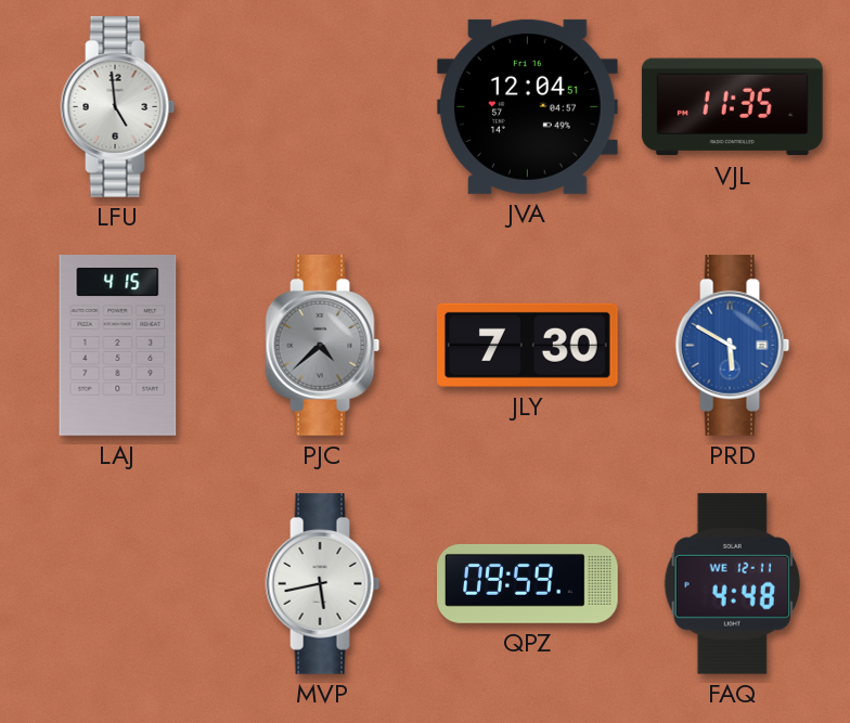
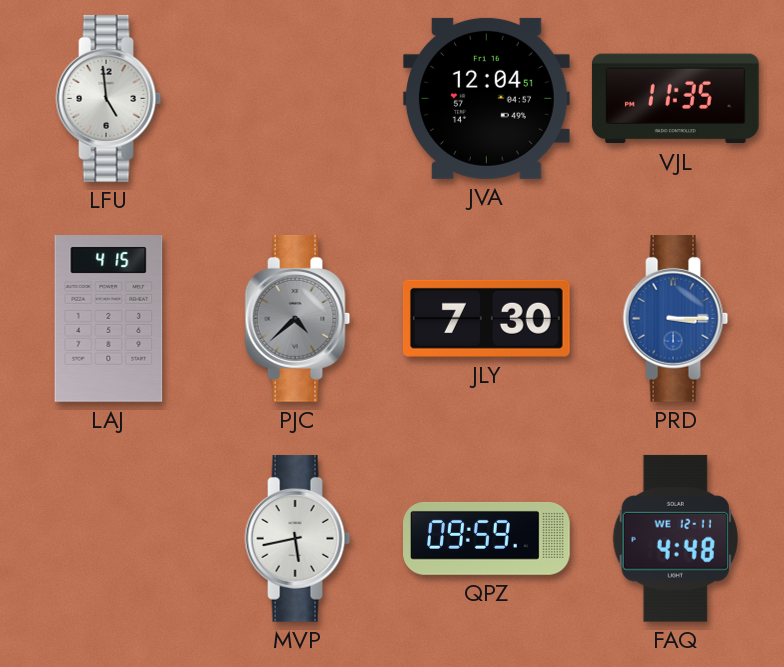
PRD: 5:50 -> 3:15 (676, 318)
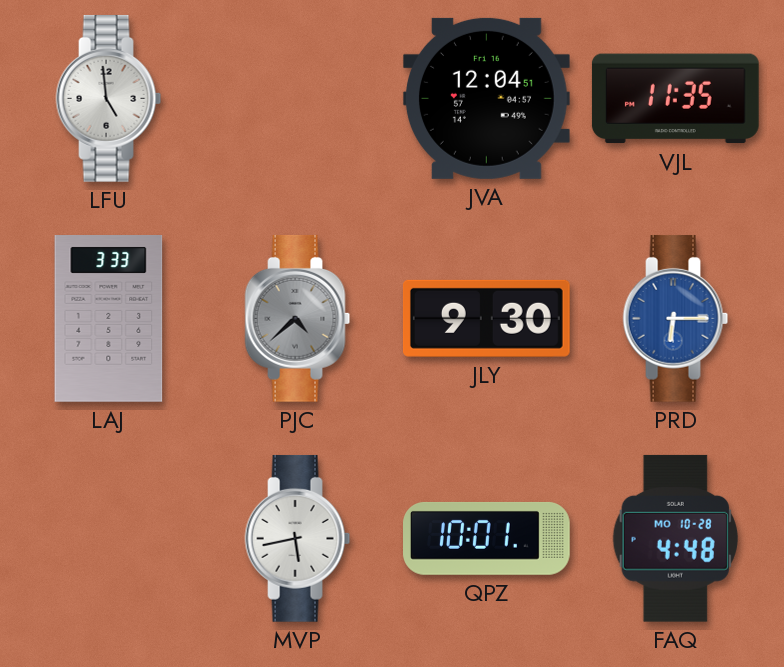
LAJ: 4:15 -> 3:33 (109, 319)
JLY: 7:30 -> 9:30 (486, 318)
PRD: 3:15 -> 6:15 (676, 318)
QPZ: 09:59 -> 10:01 (487, 538)
FAQ date: WE 12-11 -> MO 10-28 (675, 538)
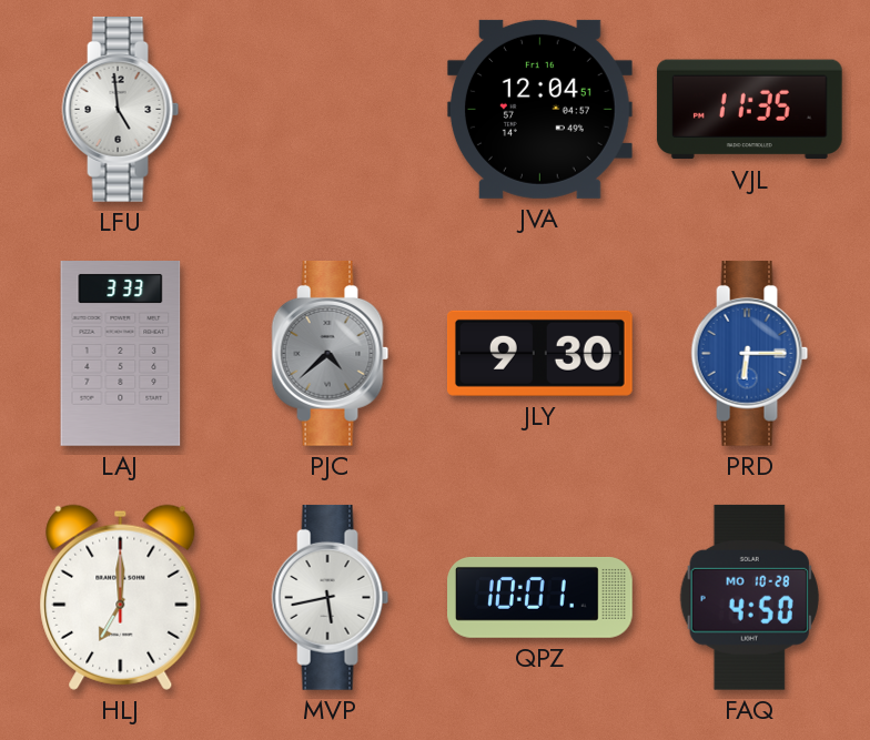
HLJ: none -> 7:00 (121, 597)
FAQ: 4:48 -> 4:50 (749, 597)
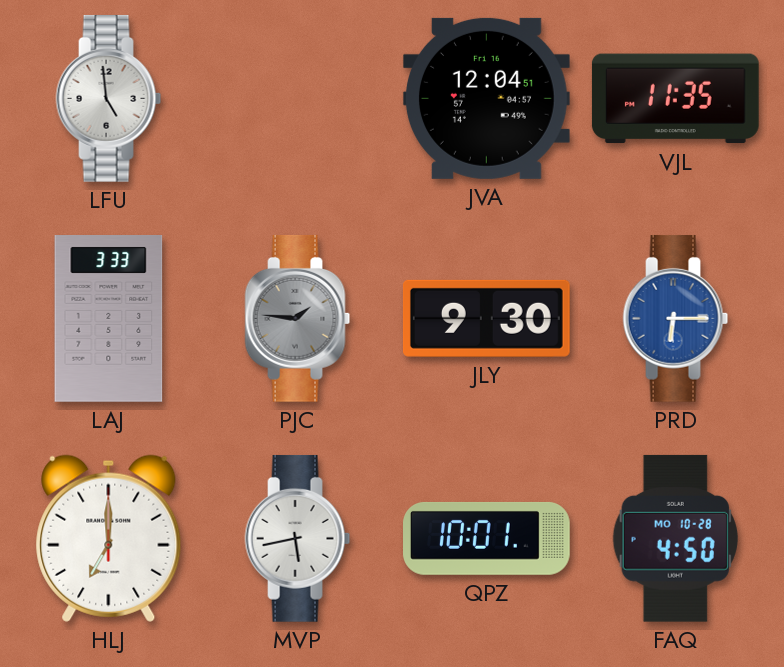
PJC: 4:38 -> 1:46 (298, 318)
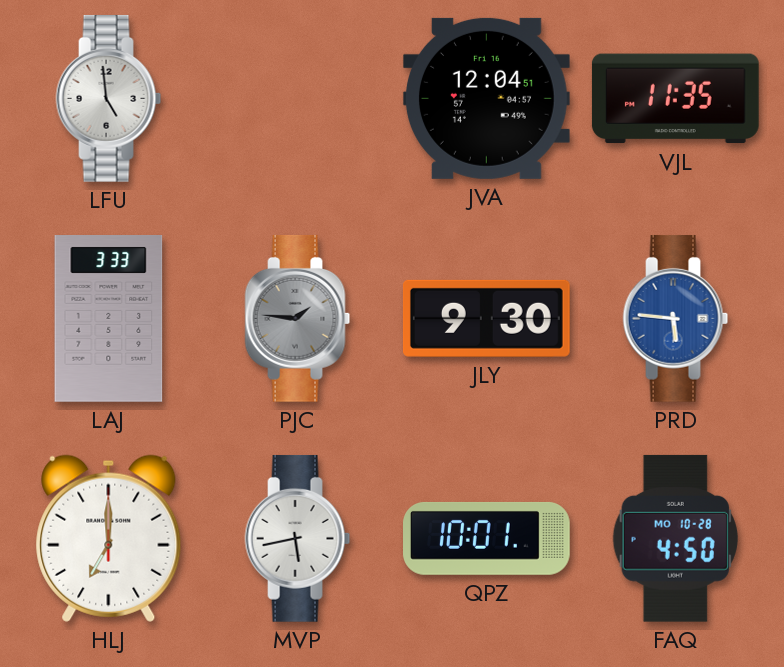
PRD: 6:15 -> 5:46 (676, 318)
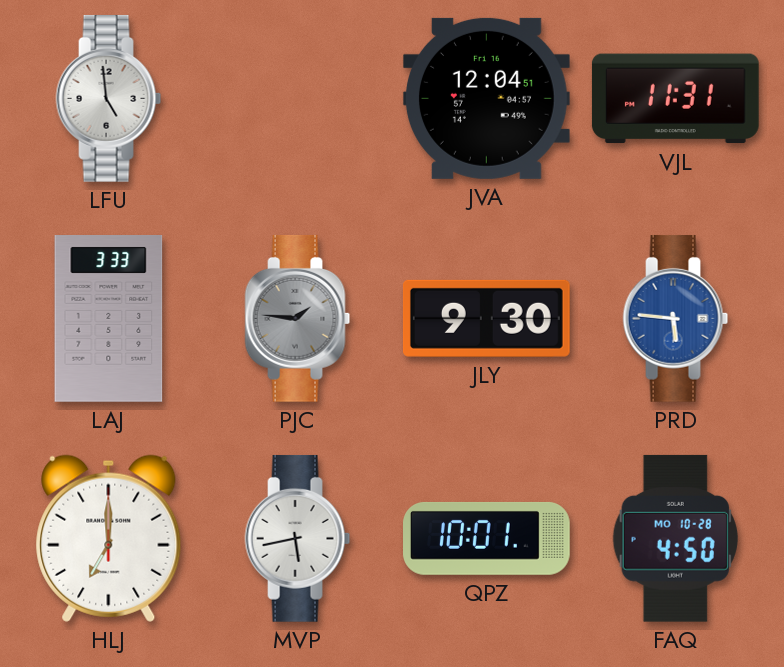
VJL: 11:35 -> 11:31 (675, 99)
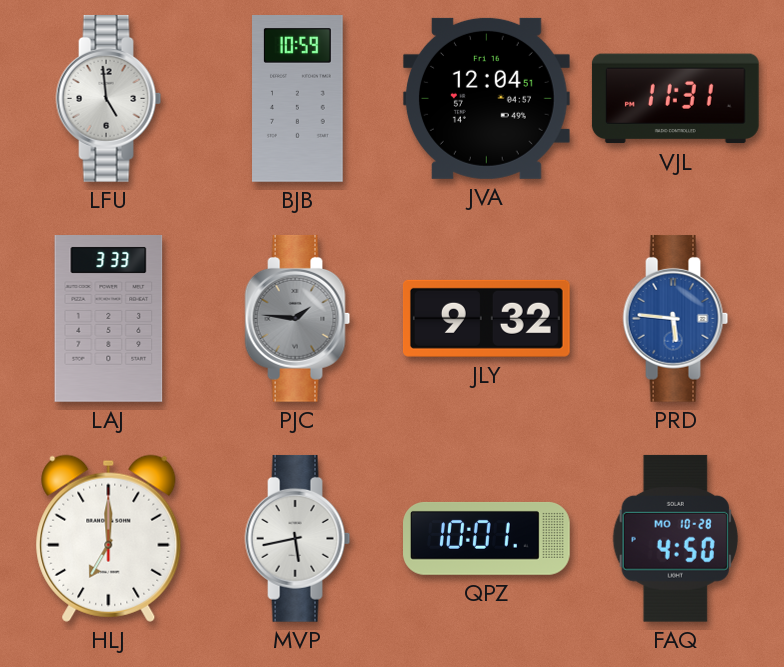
BJB: none -> 10:59 (298, 99)
JLY: 9:30 -> 9:32 (486, 318)
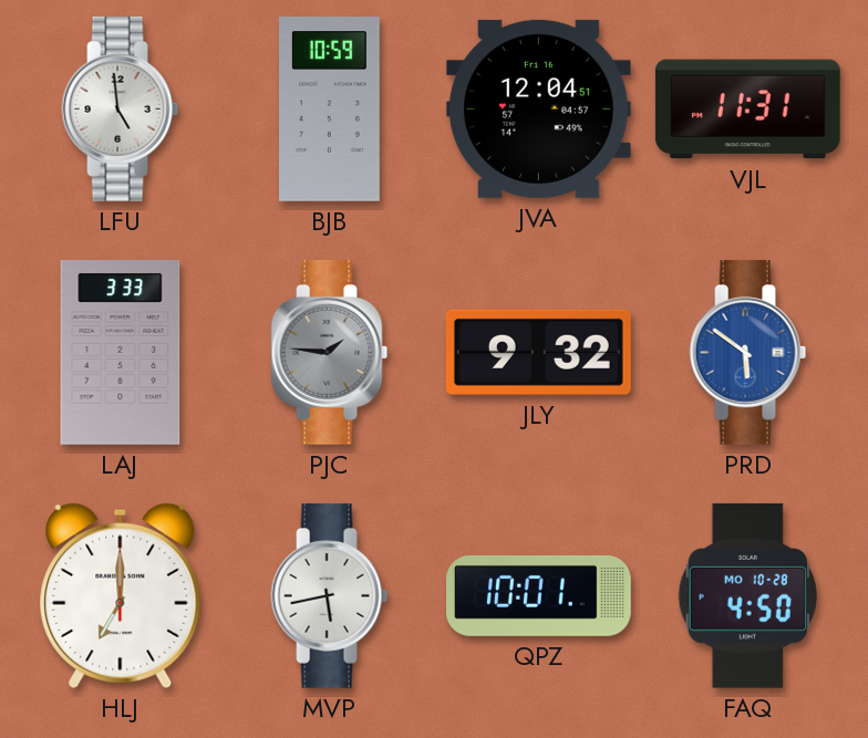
PRD: 5:46 -> 5:51 (748, 352)
